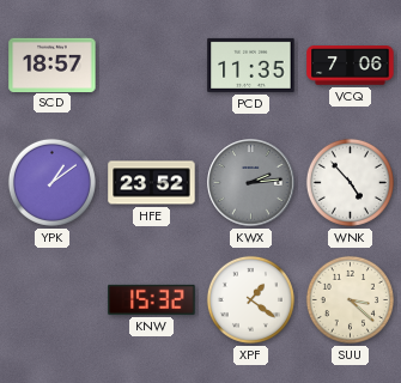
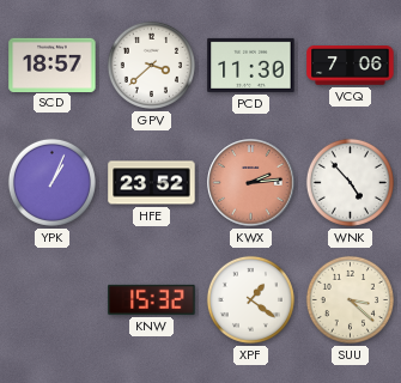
GPV: none -> 3:38 (151, 65)
PCD: 11:35 -> 11:30 (251, 65)
YPK: 1:09 -> 1:04 (51, 182)
KWX dial: grey -> salmon (251, 183)
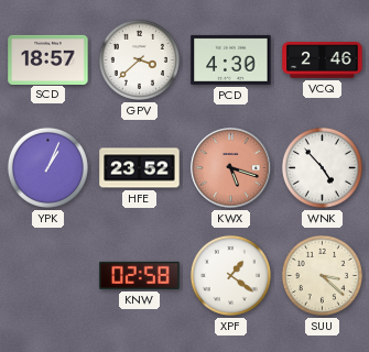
PCD: 11:30 -> 4:30 (231, 59)
VCQ: 7:06 -> 2:46 (323, 61)
KWX: 2:14 -> 5:18 (231, 168)
KNW: 15:32 -> 02:58 (140, 275)
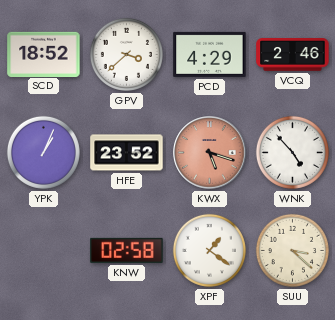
SCD: 18:57 -> 18:52 (44, 54)
PCD: 4:30 -> 4:29 (210, 54)
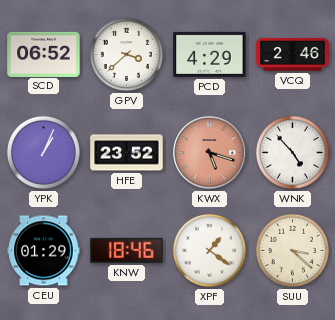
SCD: 18:52 -> 06:52 (44, 54)
CEU: none -> 01:29 (44, 251)
KNW: 02:58 -> 18:46 (127, 250)
